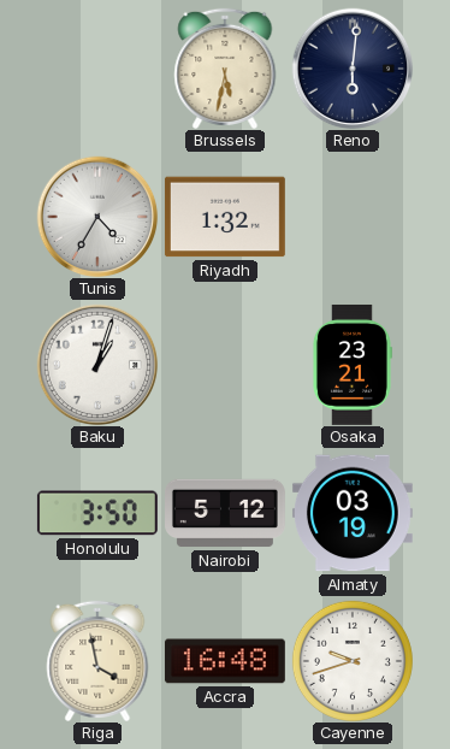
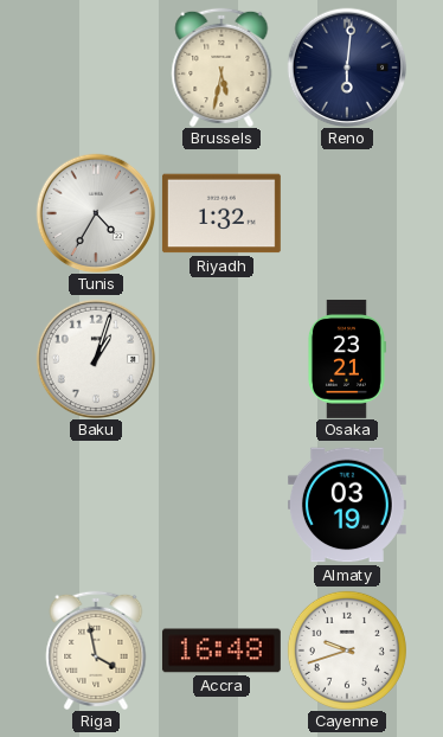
Honolulu: 3:50 -> none (97, 513)
Nairobi: 5:12 -> none (226, 513)
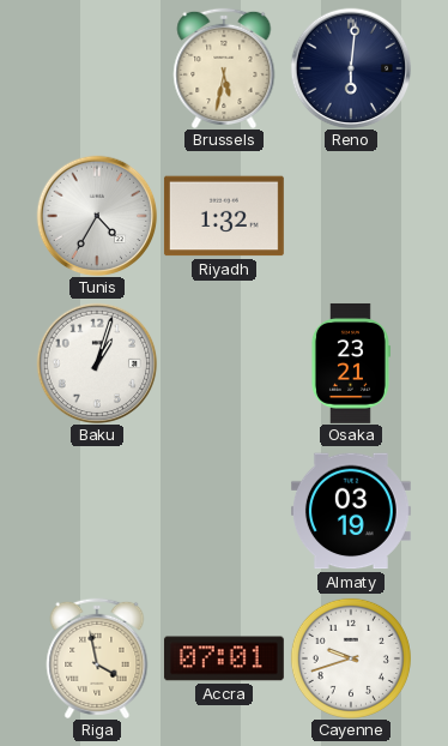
Accra: 16:48 -> 07:01 (224, 658)
